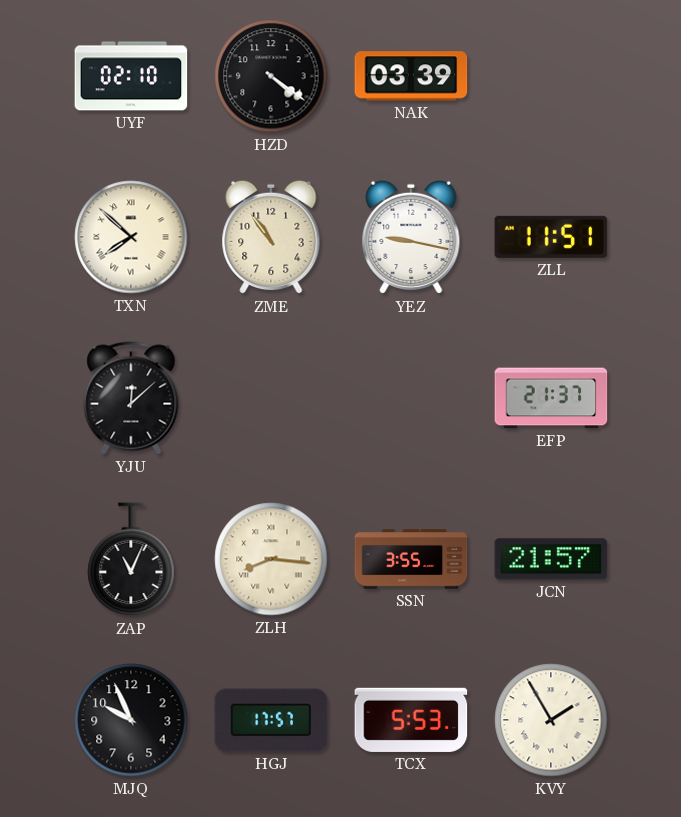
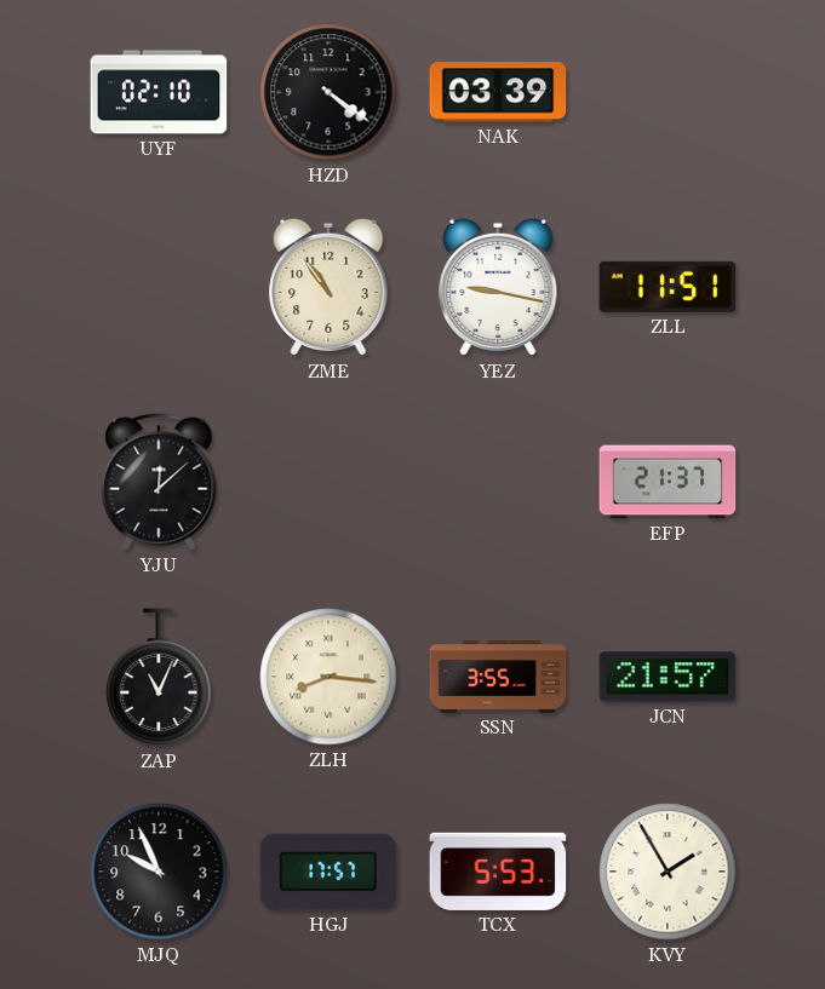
TXN: 7:52 -> none (131, 237)
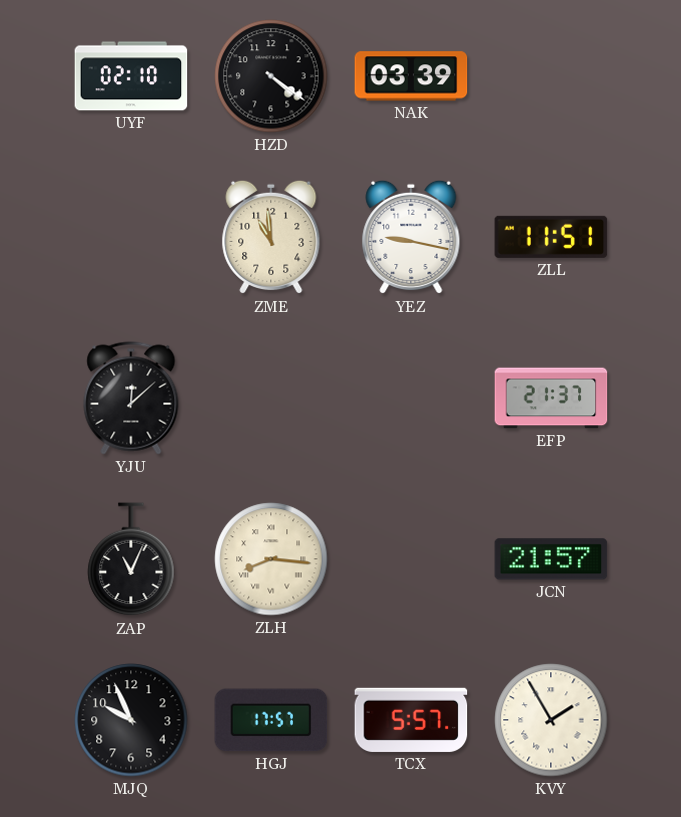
ZME: 10:54 -> 10:59 (271, 237)
SSN: 3:55 -> none (498, 677)
TCX: 5:53 -> 5:57 (411, 720)
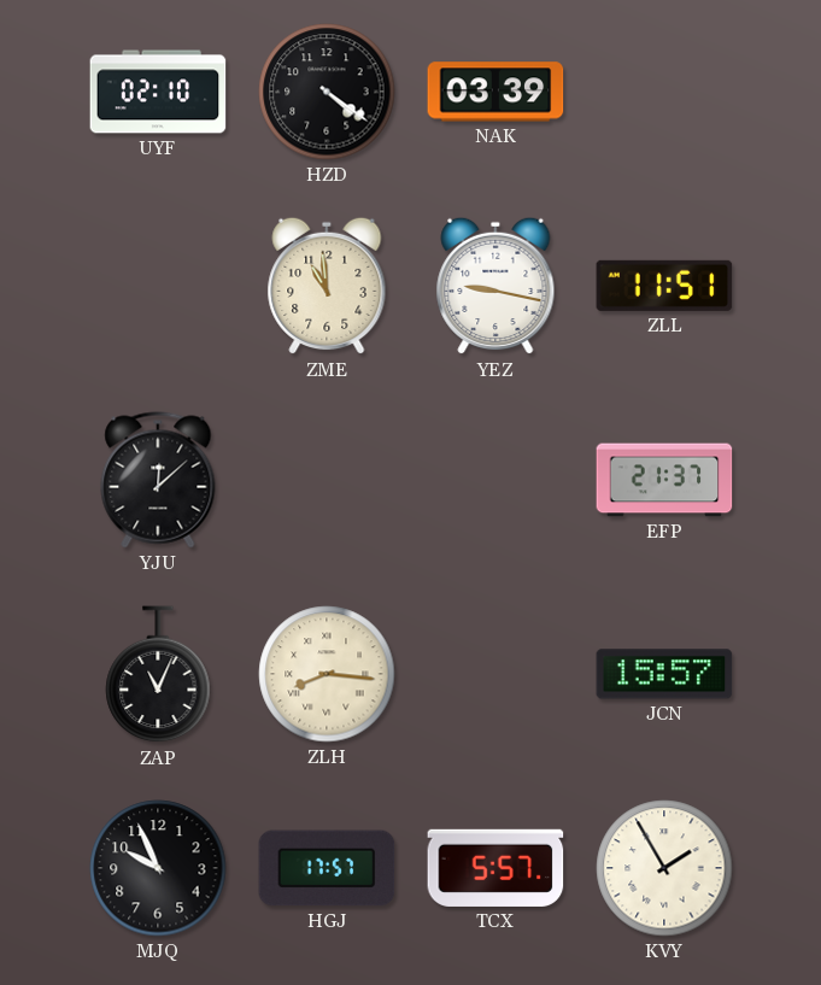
JCN: 21:57 -> 15:57 (664, 674)
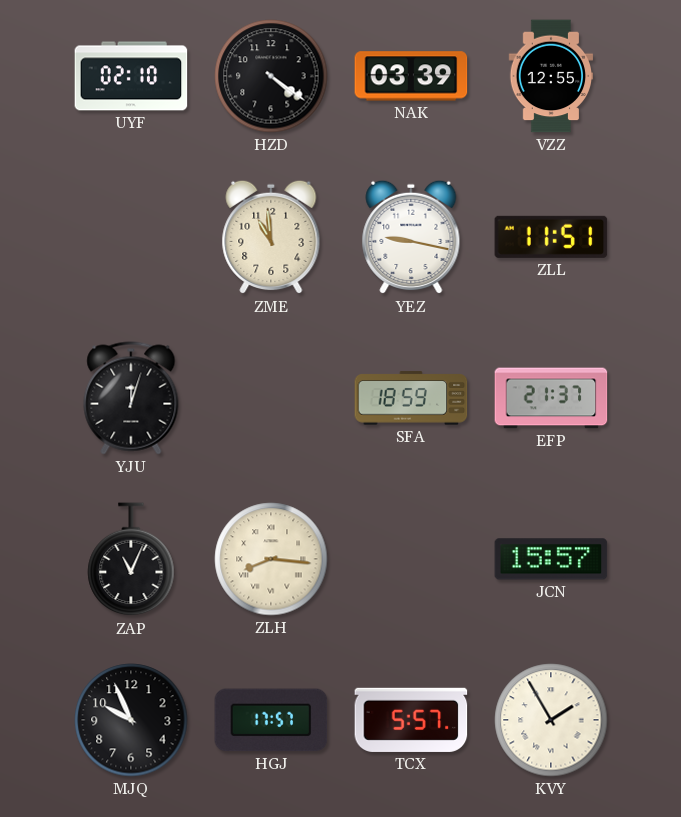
VZZ: none -> 12:55 (551, 76)
YJU: 12:08 -> 12:03 (131, 398)
SFA: none -> 18:59 (411, 398)
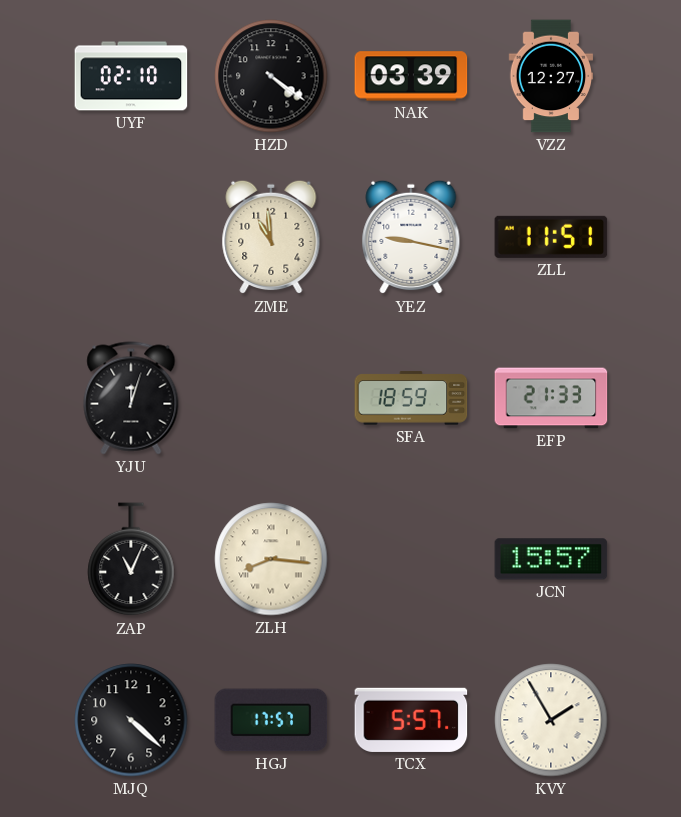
VZZ: 12:55 -> 12:27 (551, 76)
EFP: 21:37 -> 21:33 (551, 398)
MJQ: 9:56 -> 4:22 (131, 720)
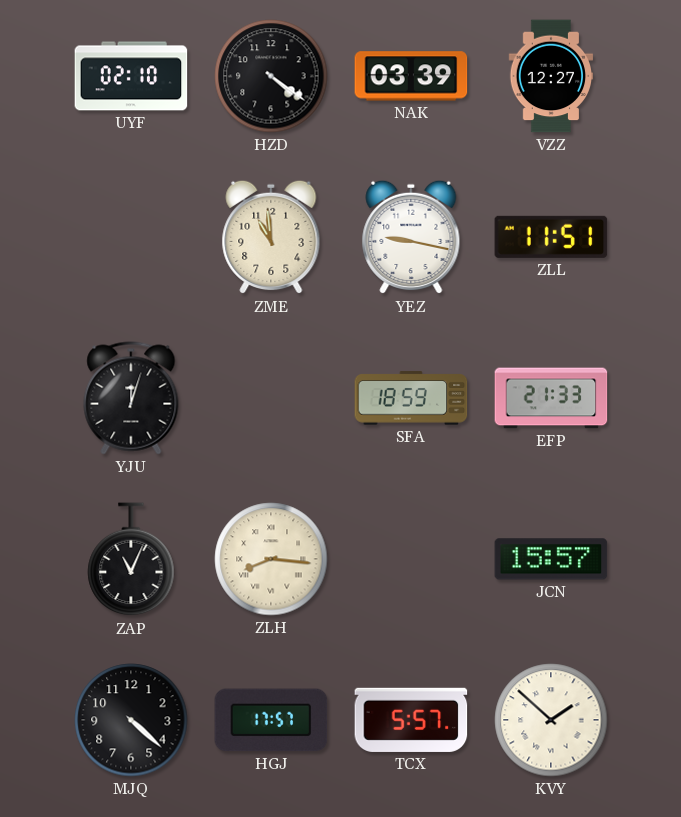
KVY: 1:55 -> 1:52 (551, 720)
